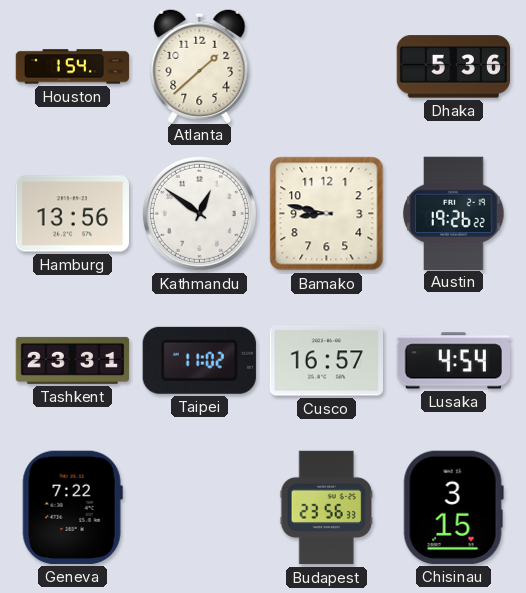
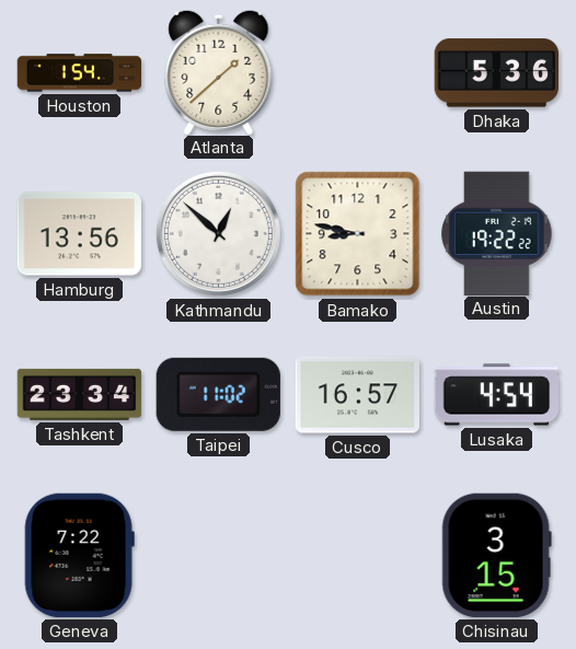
Kathmandu: 12:51 -> 12:52 (218, 233)
Austin: 19:26 -> 19:22 (497, 233)
Tashkent: 23:31 -> 23:34 (80, 394)
Budapest: 23:56 -> none (326, 508)
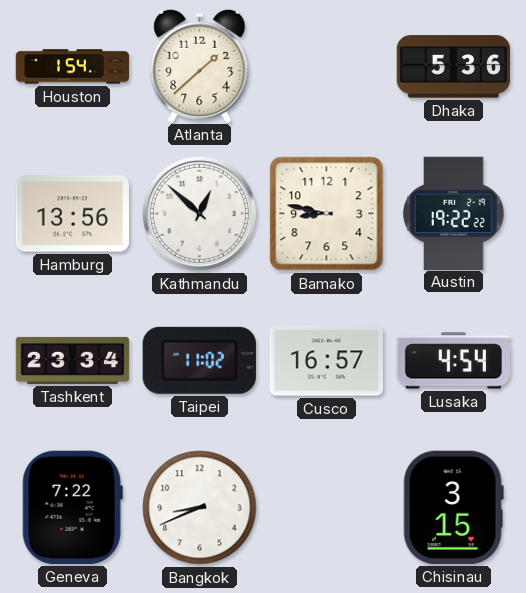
Bangkok: none -> 8:41 (200, 508)
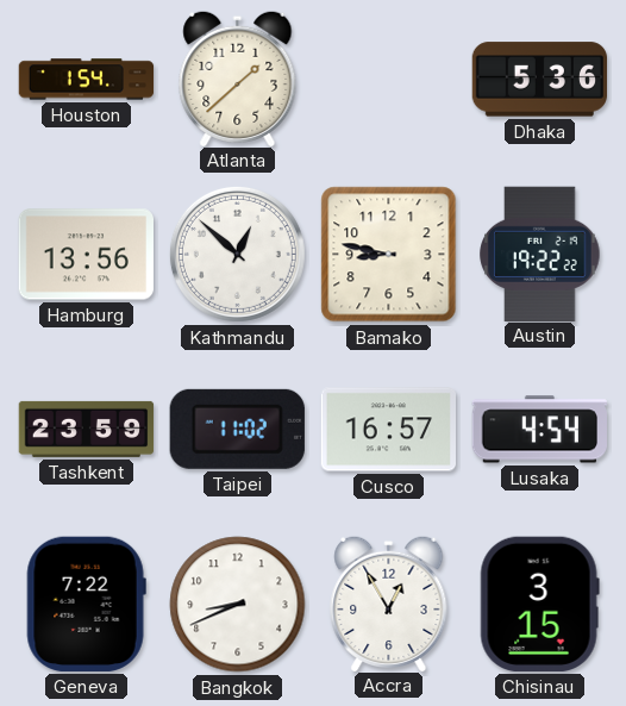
Tashkent: 23:34 -> 23:59 (87, 429)
Accra: none -> 12:55 (389, 602)
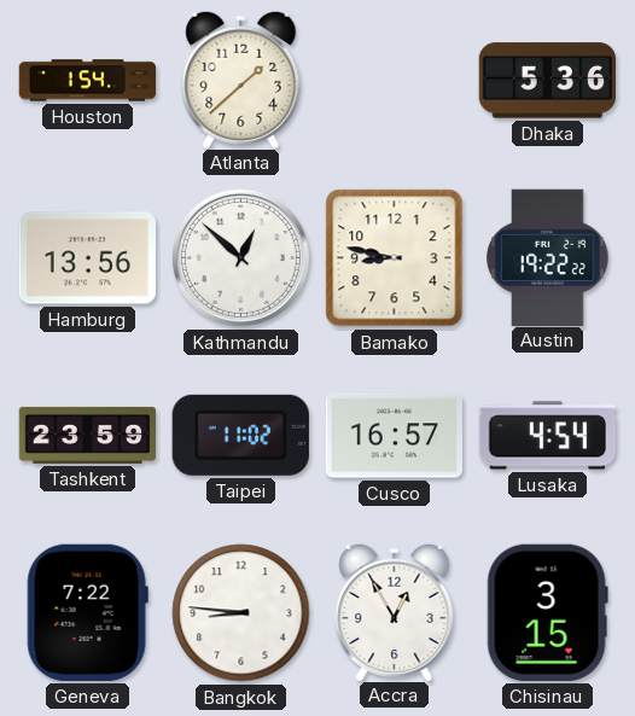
Bangkok: 8:41 -> 8:46 (241, 613)
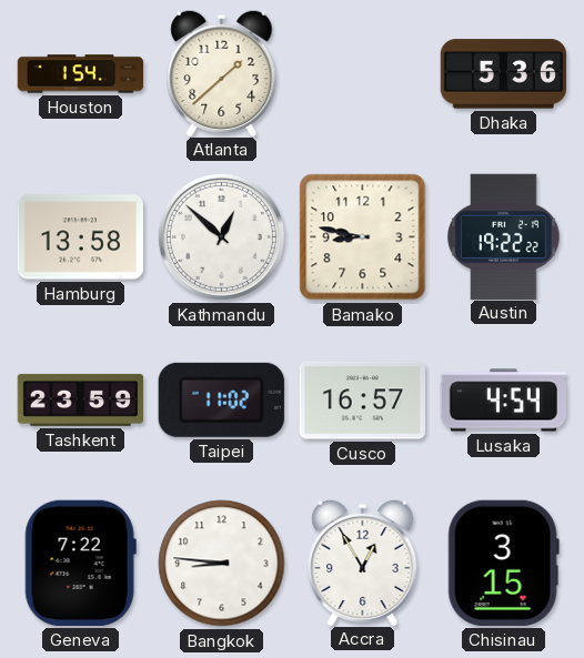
Hamburg: 13:56 -> 13:58 (80, 237)
